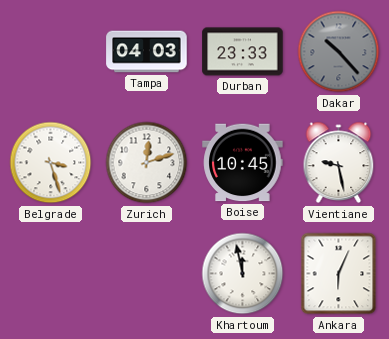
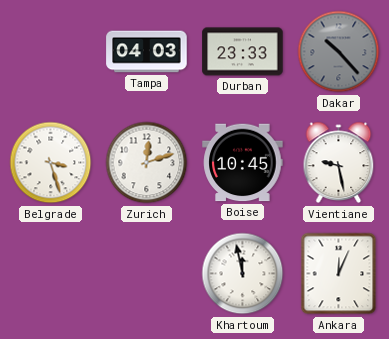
Ankara: 6:04 -> 12:04 (339, 274)
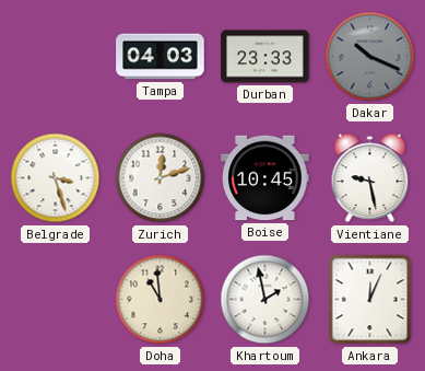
Dakar: 10:23 -> 10:19 (370, 57)
Doha: none -> 10:59 (161, 300)
Khartoum: 11:58 -> 1:58 (265, 300)
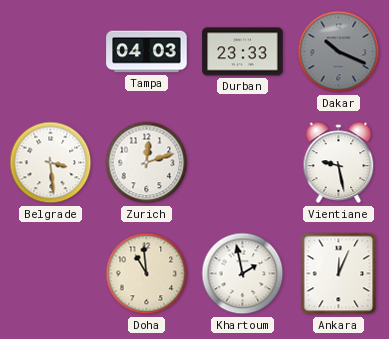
Belgrade: 3:27 -> 3:29 (51, 163)
Boise: 10:45 -> none (265, 178)
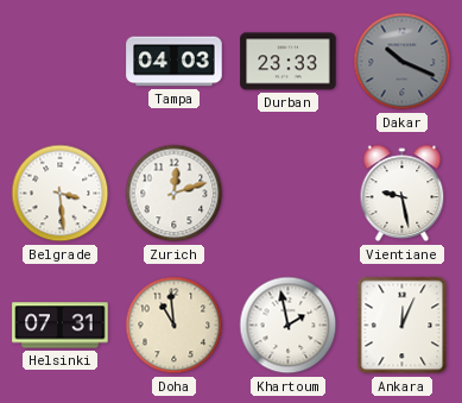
Helsinki: none -> 07:31 (61, 326)
